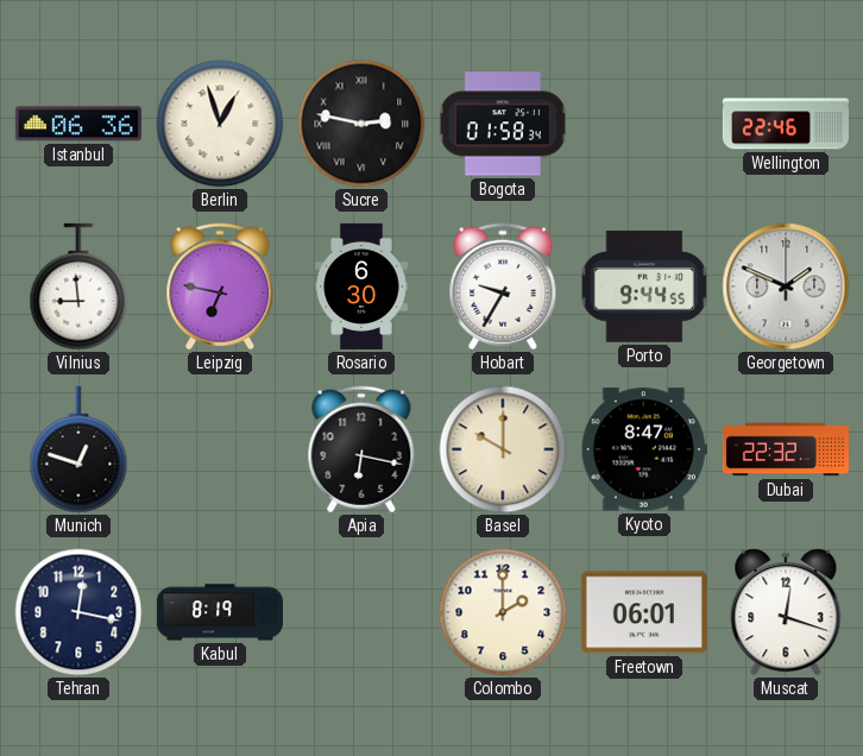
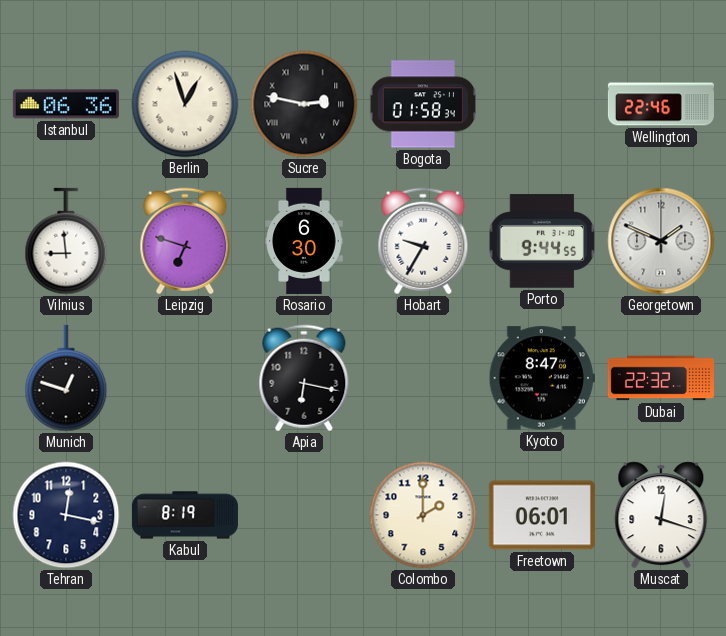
Leipzig: 6:47 -> 6:48 (185, 241)
Basel: 10:00 -> none (503, 449)
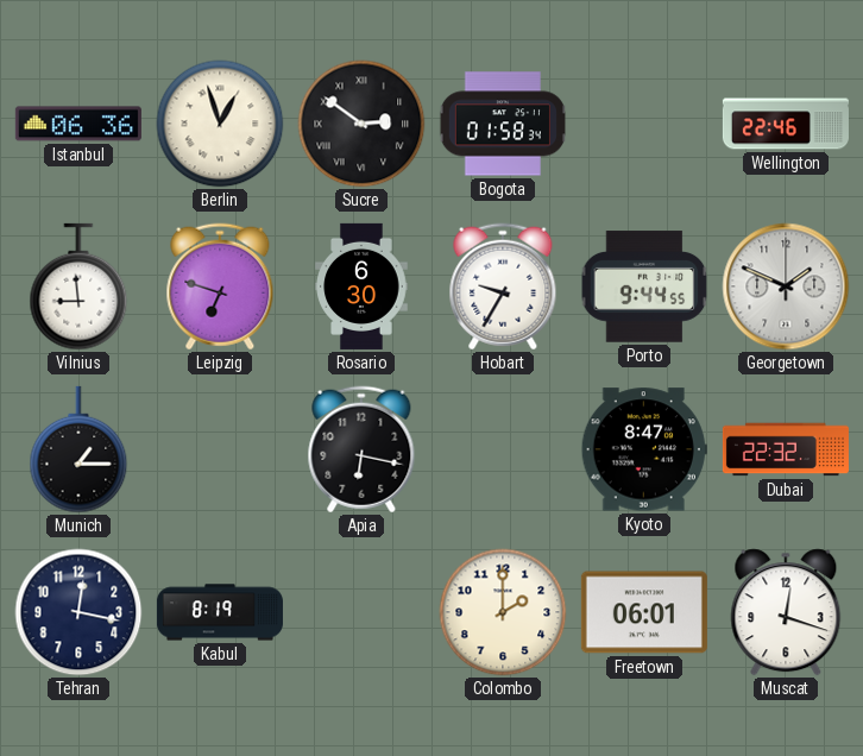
Sucre: 2:47 -> 2:51 (361, 124)
Munich: 12:48 -> 1:15 (78, 449)
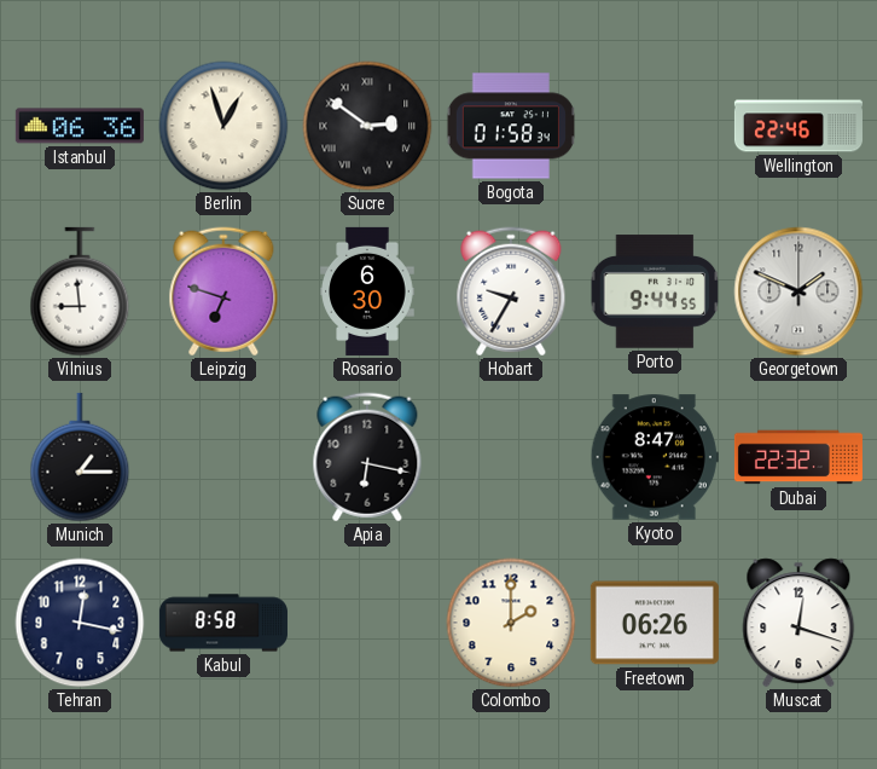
Kabul: 8:19 -> 8:58 (223, 623)
Freetown: 06:01 -> 06:26 (655, 623)
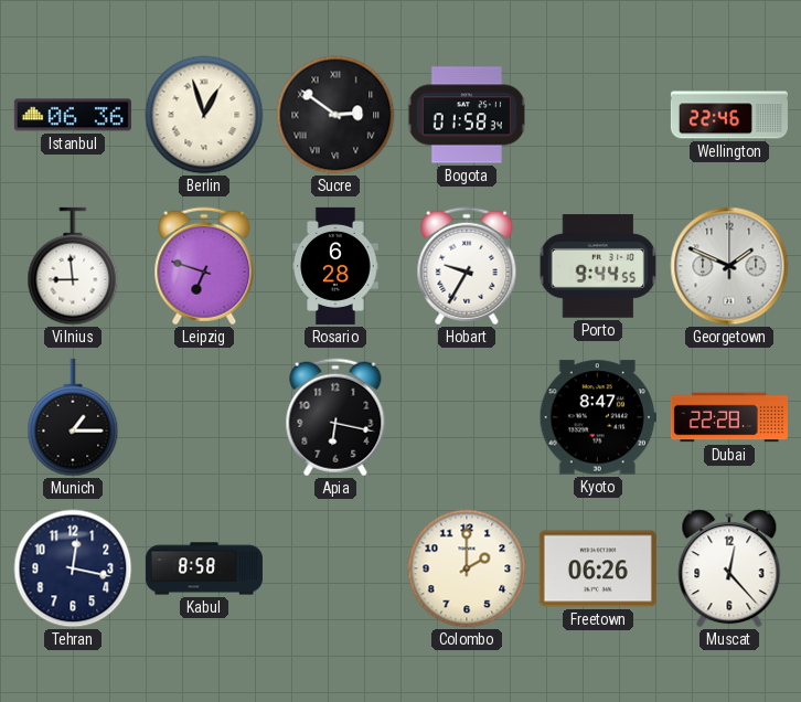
Rosario: 6:30 -> 6:28 (335, 266)
Dubai: 22:32 -> 22:28 (729, 417)
Muscat: 12:18 -> 12:23 (729, 568)
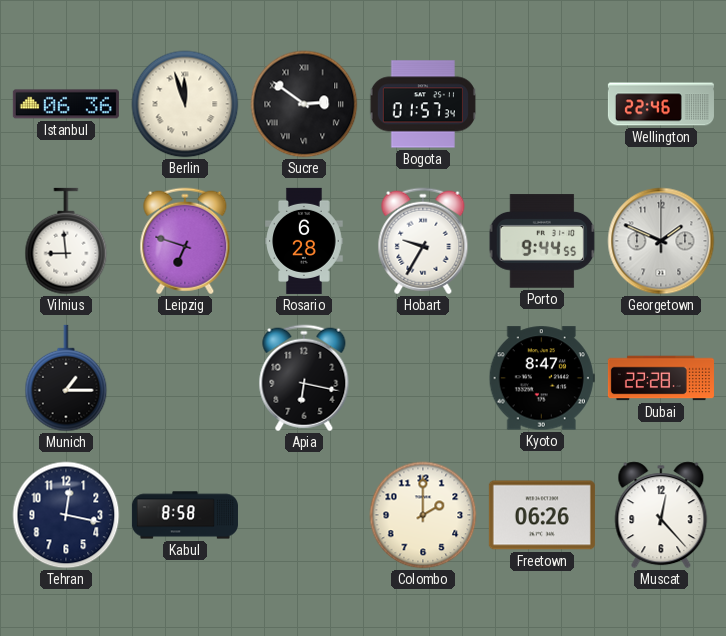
Berlin: 12:57 -> 11:57 (185, 104)
Bogota: 01:58 -> 01:57 (423, 104)
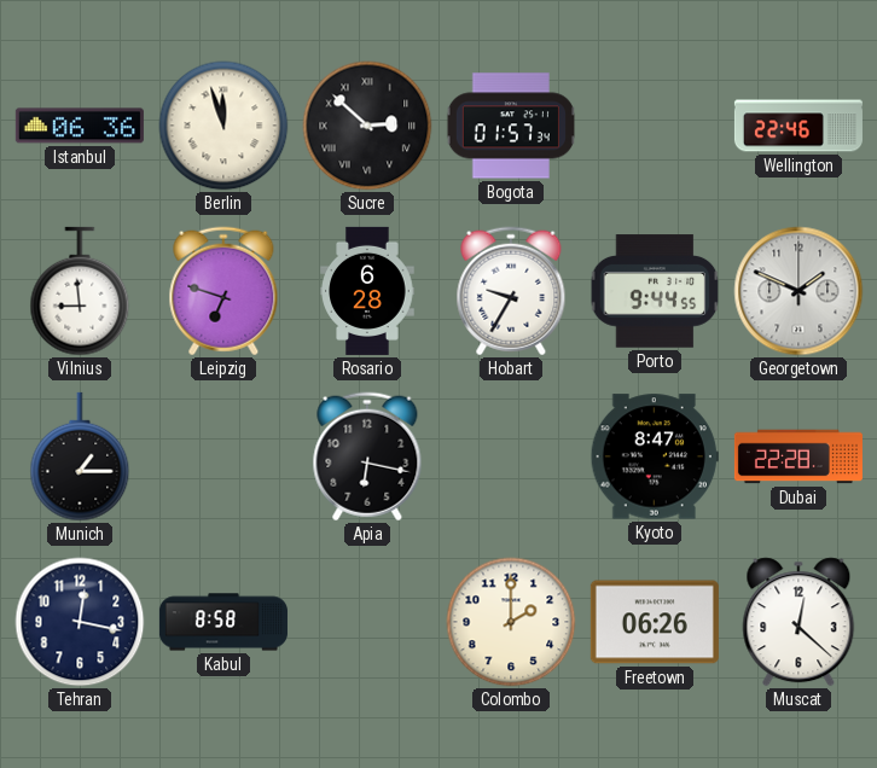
Sucre: 2:51 -> 2:52 (367, 126)
Muscat: 12:23 -> 12:22 (798, 622)
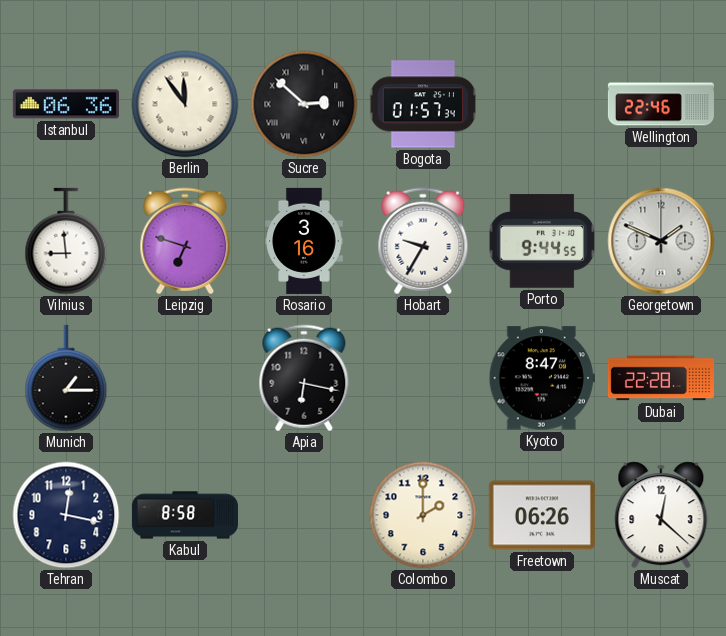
Berlin: 11:57 -> 11:54 (185, 104)
Rosario: 6:28 -> 3:16 (304, 241)
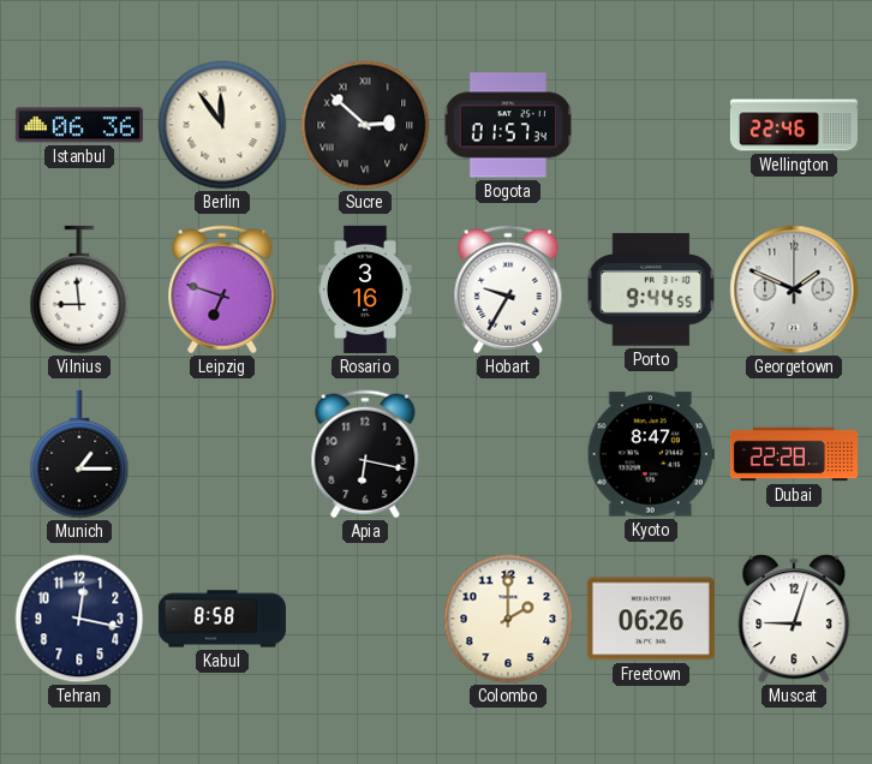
Muscat: 12:22 -> 9:03 (794, 619)
